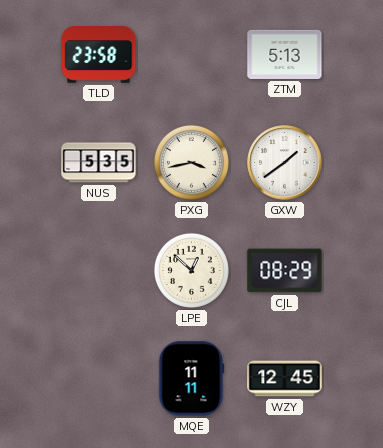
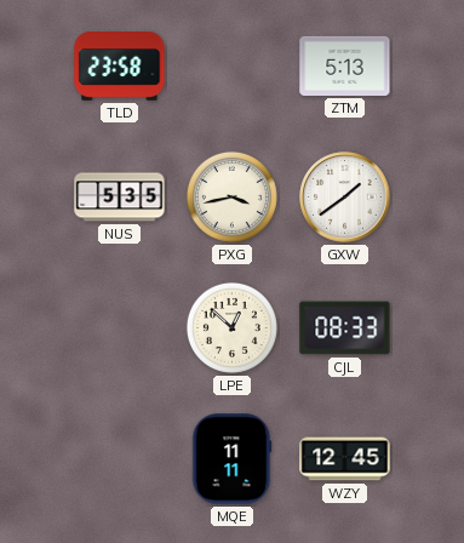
CJL: 08:29 -> 08:33 (345, 328)
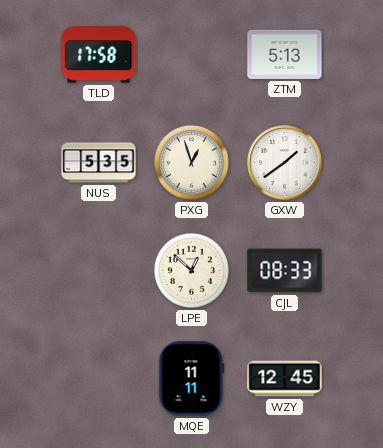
TLD: 23:58 -> 17:58 (99, 55)
PXG: 3:43 -> 12:57 (191, 162)
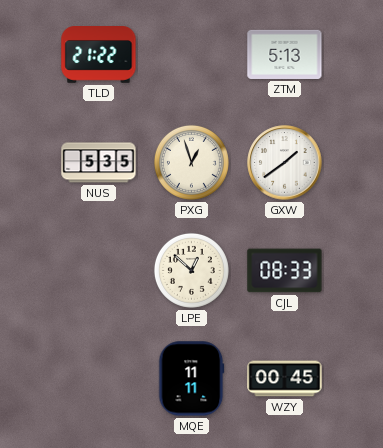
TLD: 17:58 -> 21:22 (99, 55)
WZY: 12:45 -> 00:45 (285, 379)
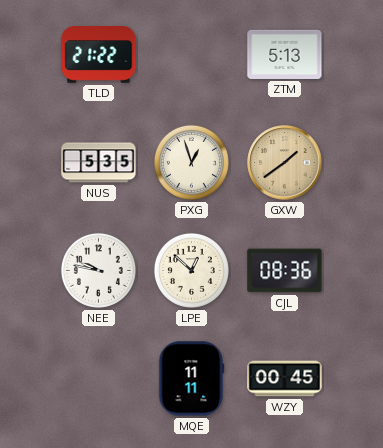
GXW dial: white -> champagne (285, 163)
NEE: none -> 9:47 (98, 270)
CJL: 08:33 -> 08:36 (285, 271)
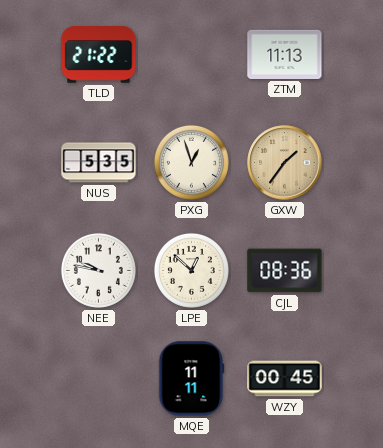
ZTM: 5:13 -> 11:13 (285, 54)
GXW: 1:39 -> 1:36 (285, 163)
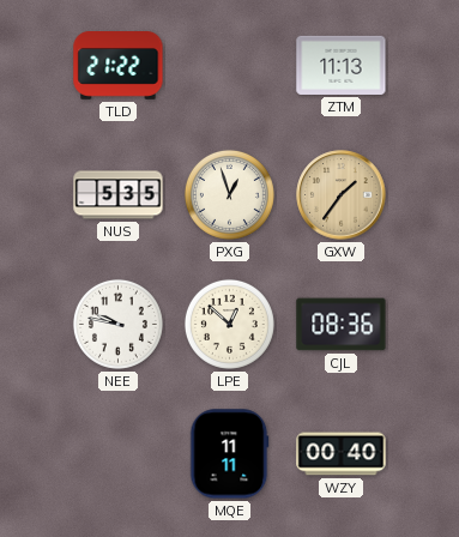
WZY: 00:45 -> 00:40 (342, 454)
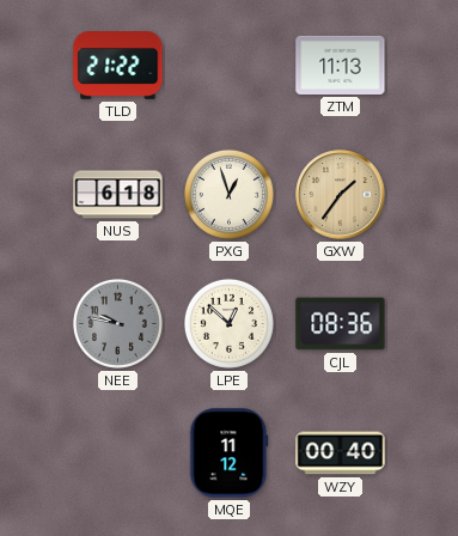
NUS: 5:35 -> 6:18 (118, 195)
NEE dial: white -> grey (117, 323)
MQE: 11:11 -> 11:12 (230, 453)
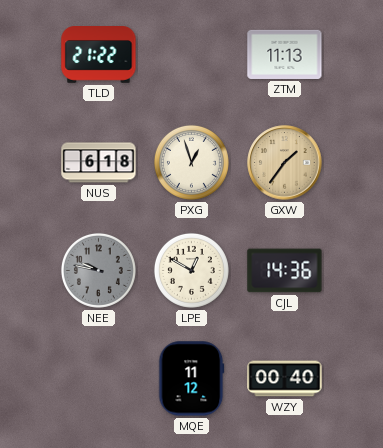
LPE: 12:52 -> 12:50 (191, 270)
CJL: 08:36 -> 14:36 (285, 271)
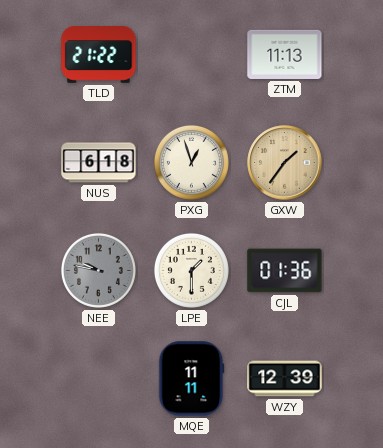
LPE: 12:50 -> 1:30 (191, 270)
CJL: 14:36 -> 01:36 (285, 271)
MQE: 11:12 -> 11:11 (192, 379)
WZY: 00:40 -> 12:39 (285, 379)
